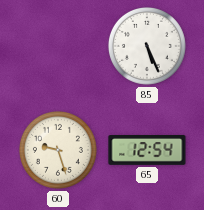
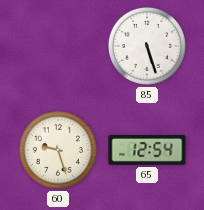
85: 5:26 -> 5:27 (147, 46)
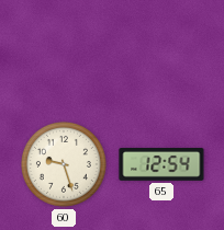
85: 5:27 -> none (147, 46)
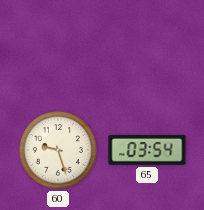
65: 12:54 -> 03:54 (147, 151)
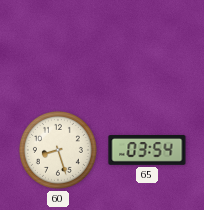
60: 9:27 -> 8:27 (58, 150)
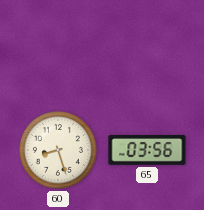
65: 03:54 -> 03:56 (147, 151)
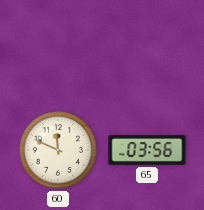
60: 8:27 -> 11:49 (58, 150)
